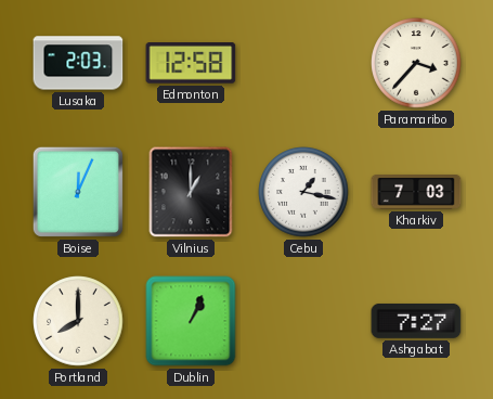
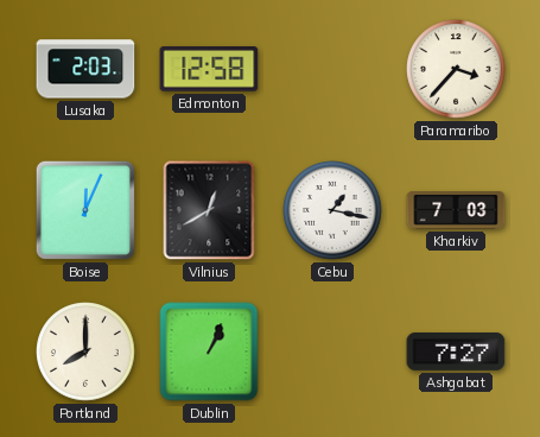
Vilnius: 1:00 -> 12:40 (209, 210)
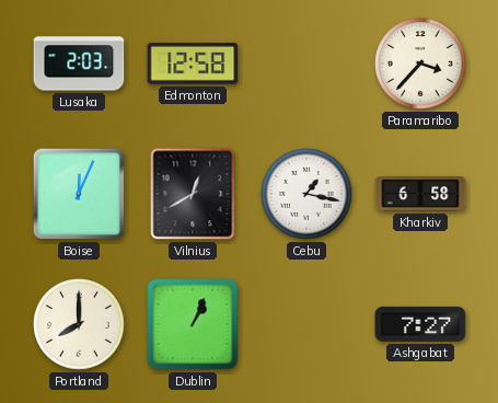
Kharkiv: 7:03 -> 6:58 (420, 195)
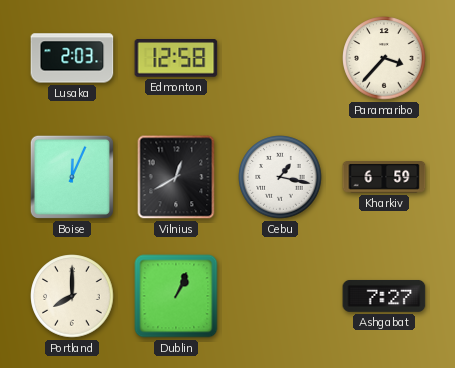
Kharkiv: 6:58 -> 6:59 (384, 178)
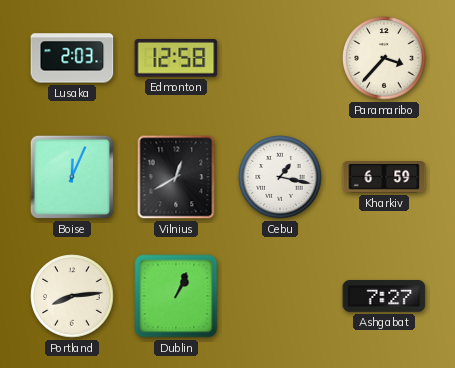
Portland: 8:00 -> 8:14 (72, 296)
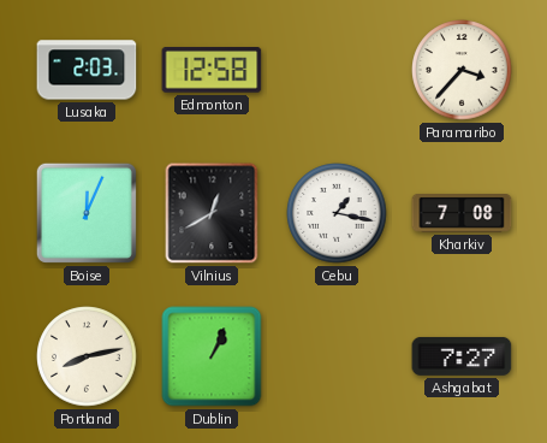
Kharkiv: 6:59 -> 7:08 (462, 214)
Portland: 8:14 -> 8:13 (87, 356)
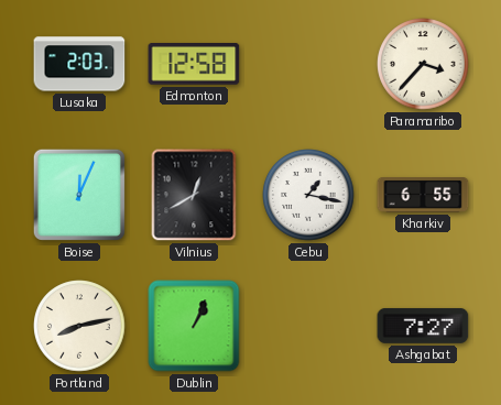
Kharkiv: 7:08 -> 6:55 (423, 196)
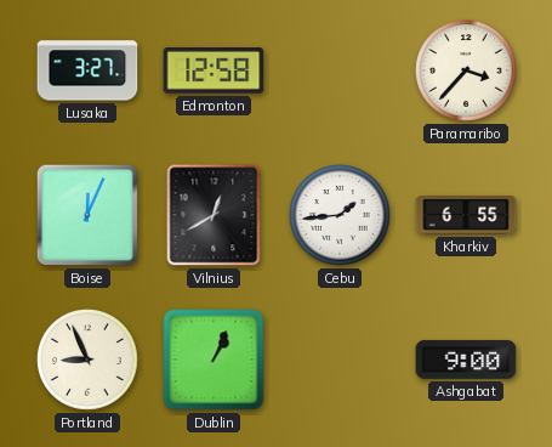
Lusaka: 2:03 -> 3:27 (87, 70)
Cebu: 1:17 -> 1:44 (340, 215)
Portland: 8:13 -> 8:56 (87, 360)
Ashgabat: 7:27 -> 9:00 (466, 360)
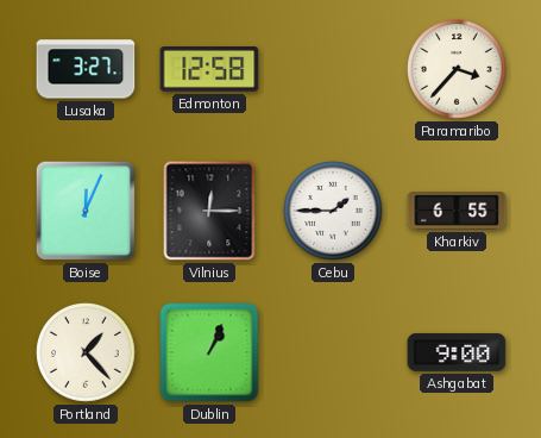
Vilnius: 12:40 -> 12:15 (209, 211)
Cebu: 1:44 -> 1:45 (333, 211)
Portland: 8:56 -> 1:23 (86, 352)
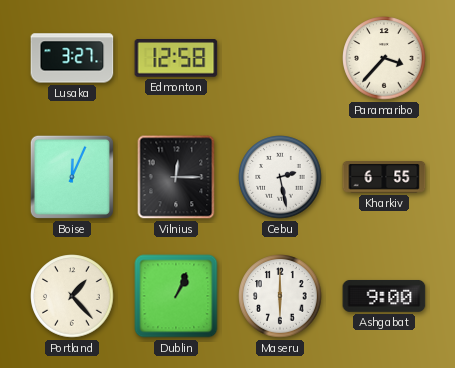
Cebu: 1:45 -> 2:28 (280, 177)
Maseru: none -> 6:00 (280, 296)
